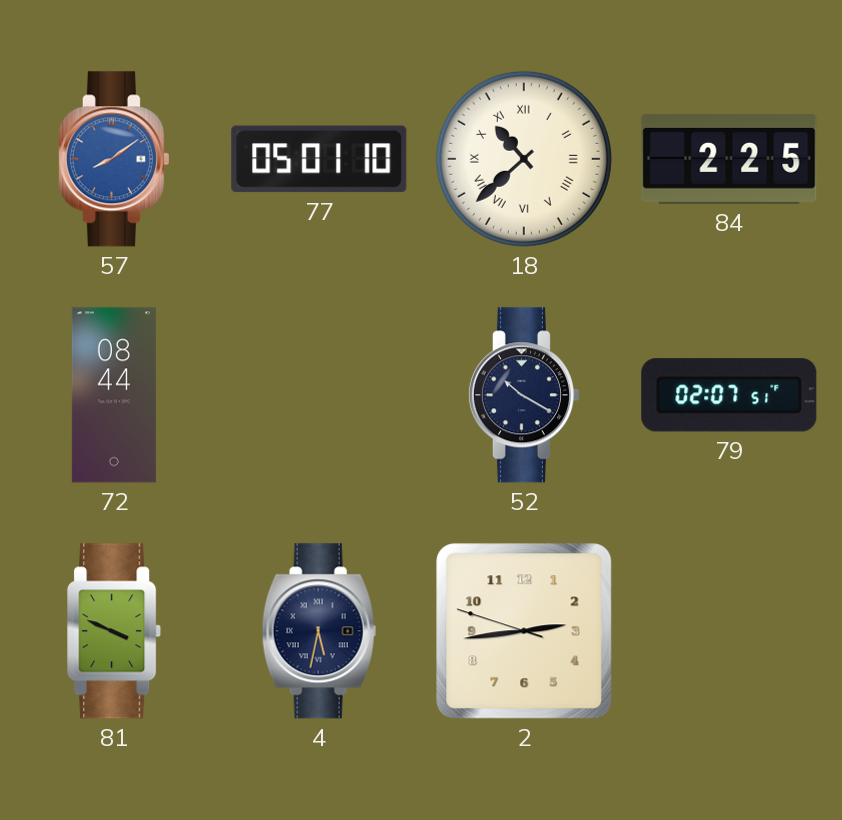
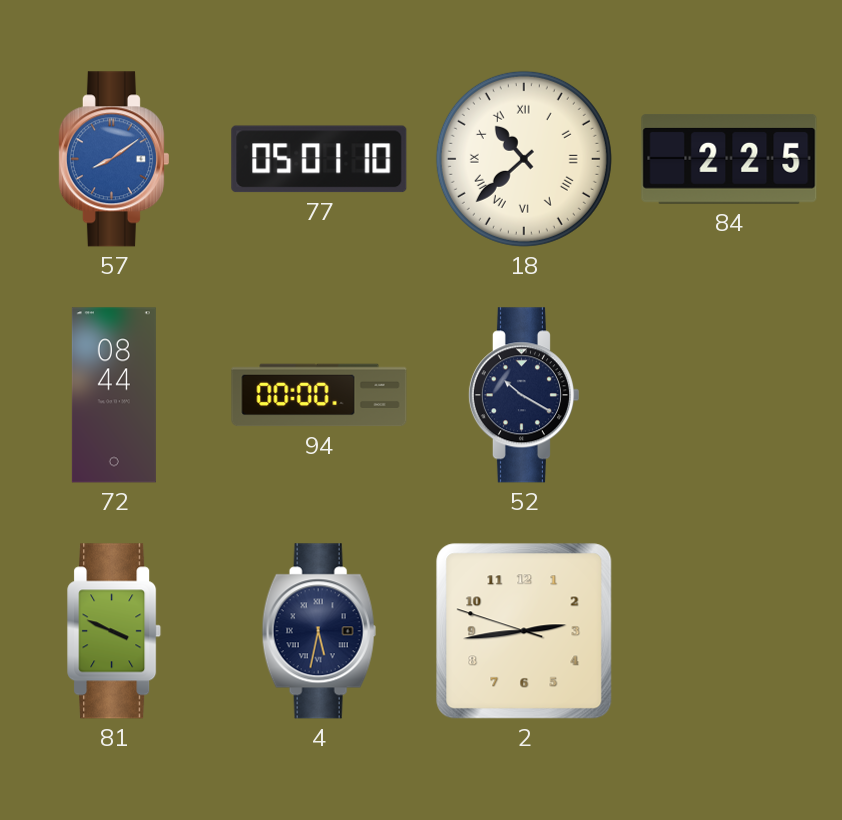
94: none -> 00:00 (319, 395)
79: 02:07 -> none (729, 395)
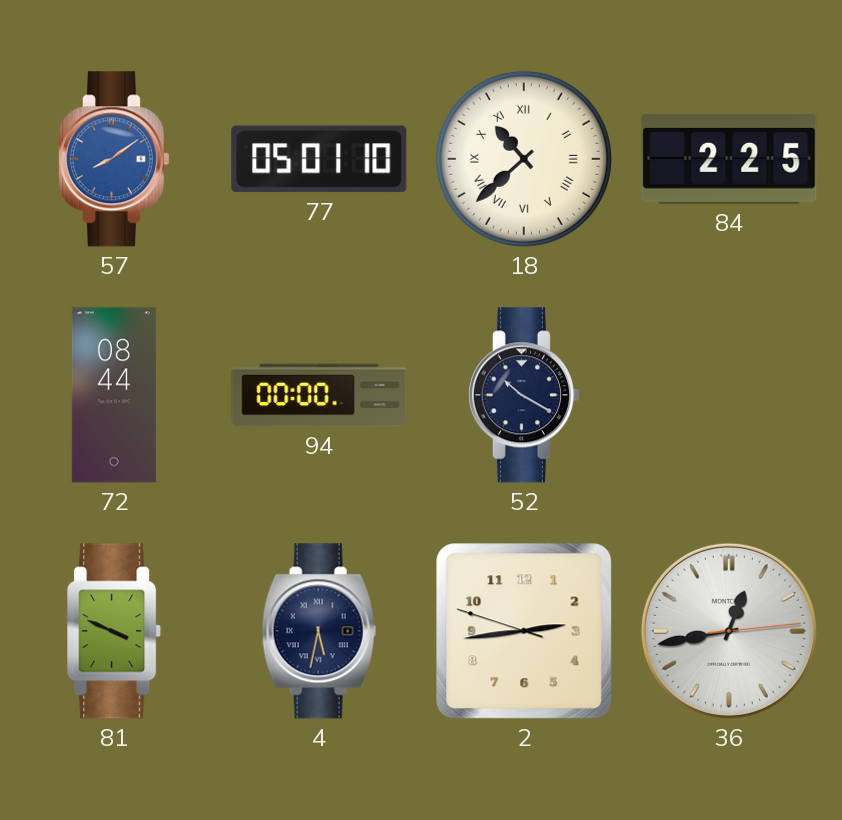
36: none -> 12:43 (729, 631)
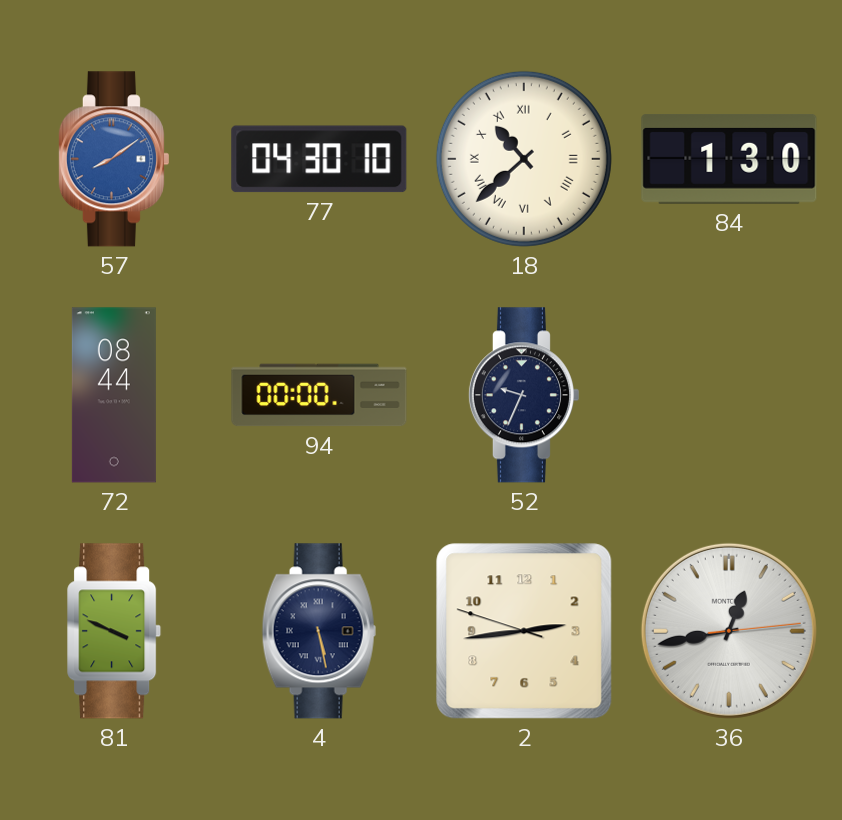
77: 05:01 -> 04:30 (319, 159)
84: 2:25 -> 1:30 (729, 160)
52: 10:20 -> 9:34 (523, 395)
4: 5:32 -> 5:28 (319, 631)
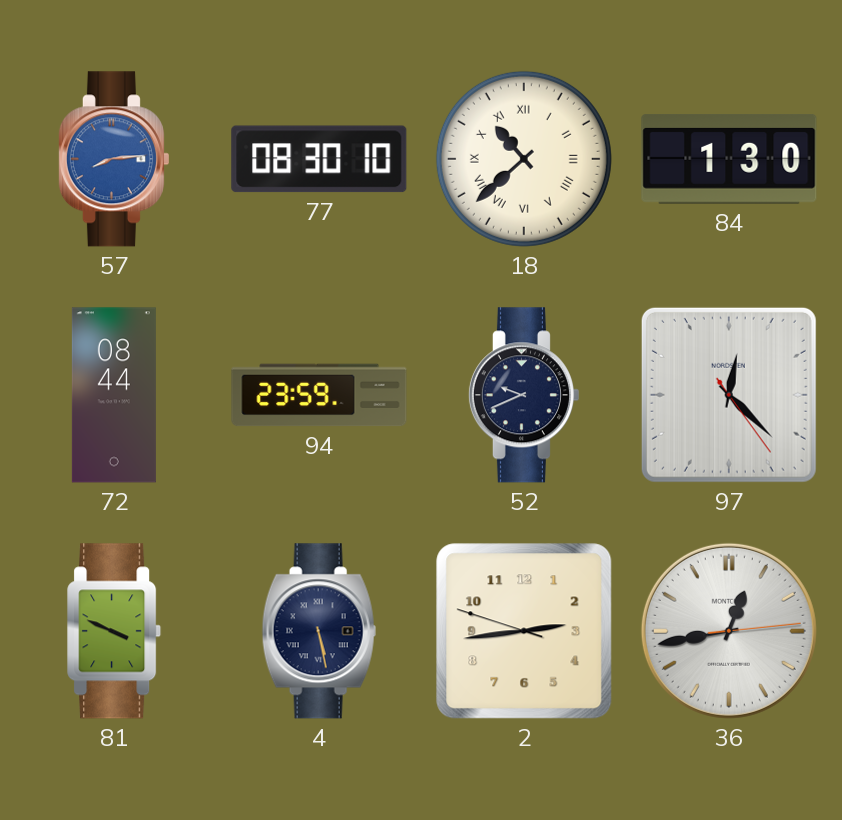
57: 8:09 -> 8:14 (113, 159)
77: 04:30 -> 08:30 (319, 159)
94: 00:00 -> 23:59 (319, 395)
52: 9:34 -> 9:41 (523, 395)
97: none -> 12:22 (729, 395)
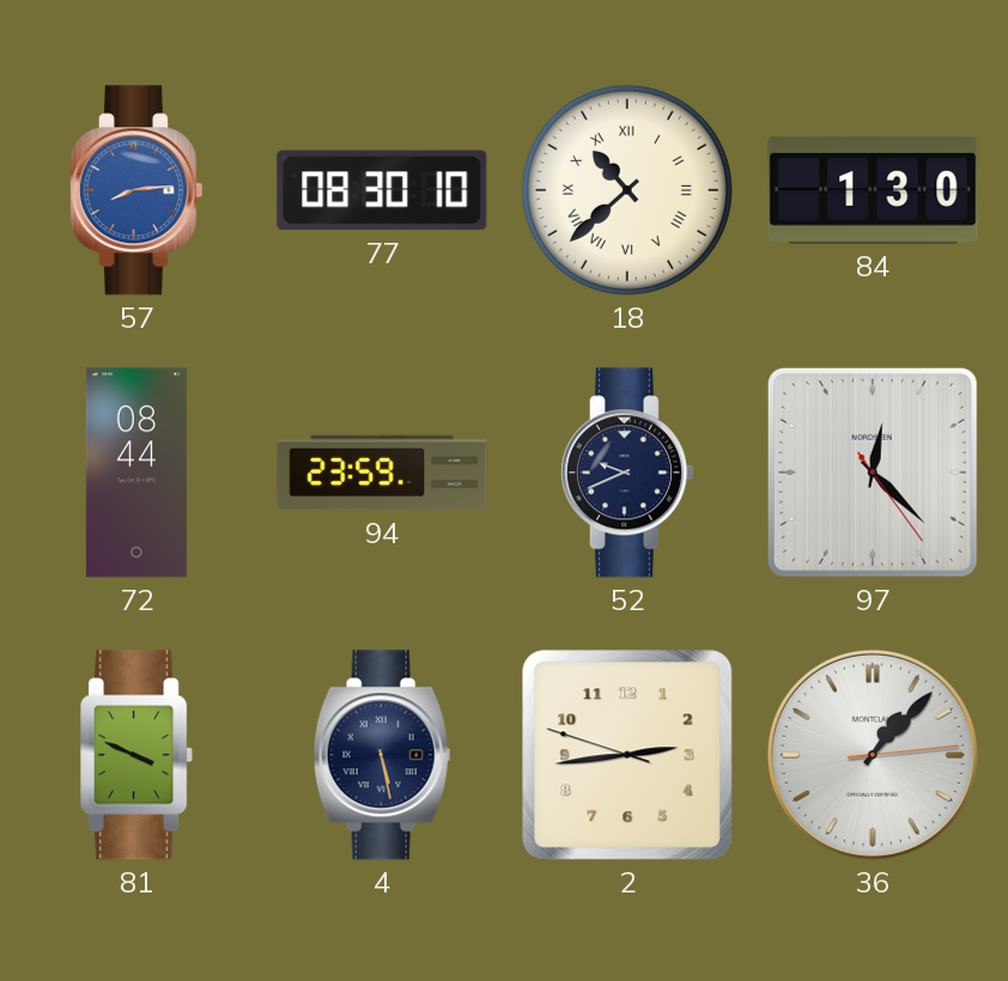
36: 12:43 -> 1:07 (873, 755)
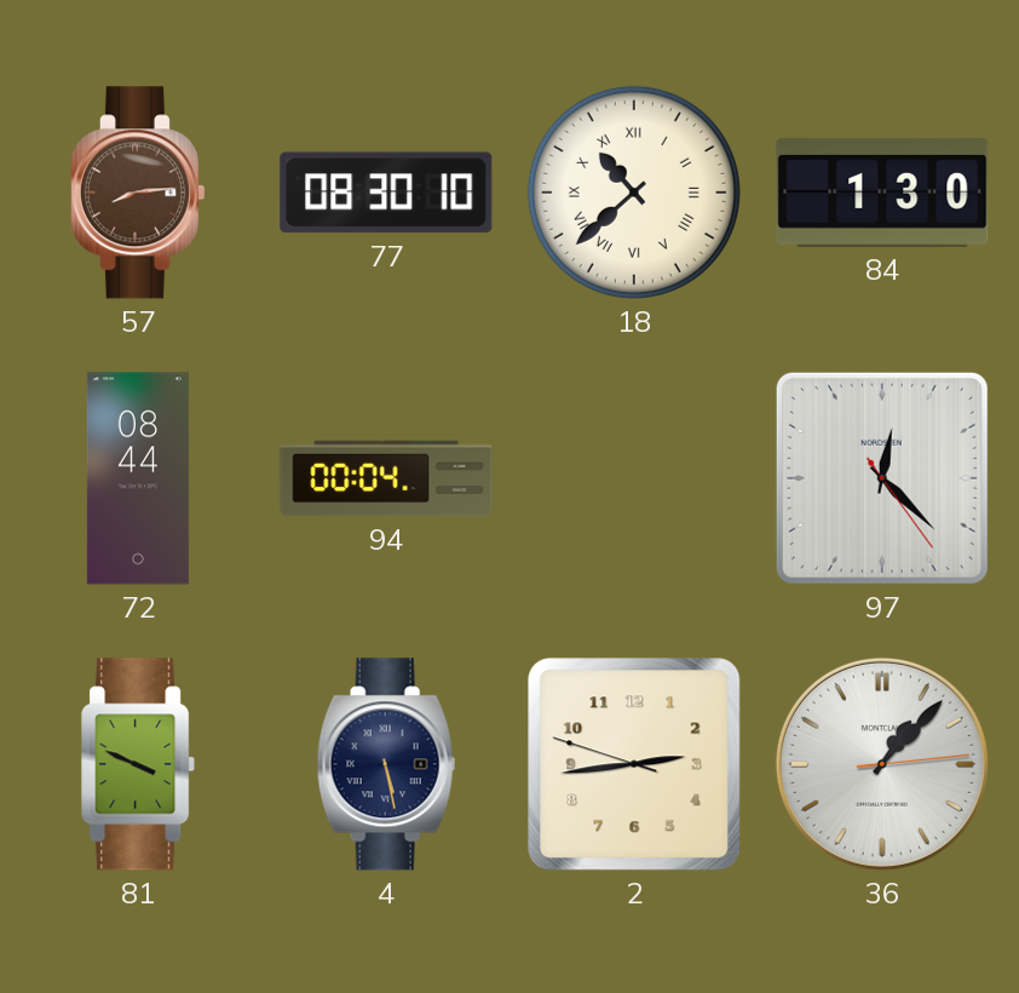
57 dial: blue -> brown (137, 193)
94: 23:59 -> 00:04 (386, 478)
52: 9:41 -> none (626, 473)
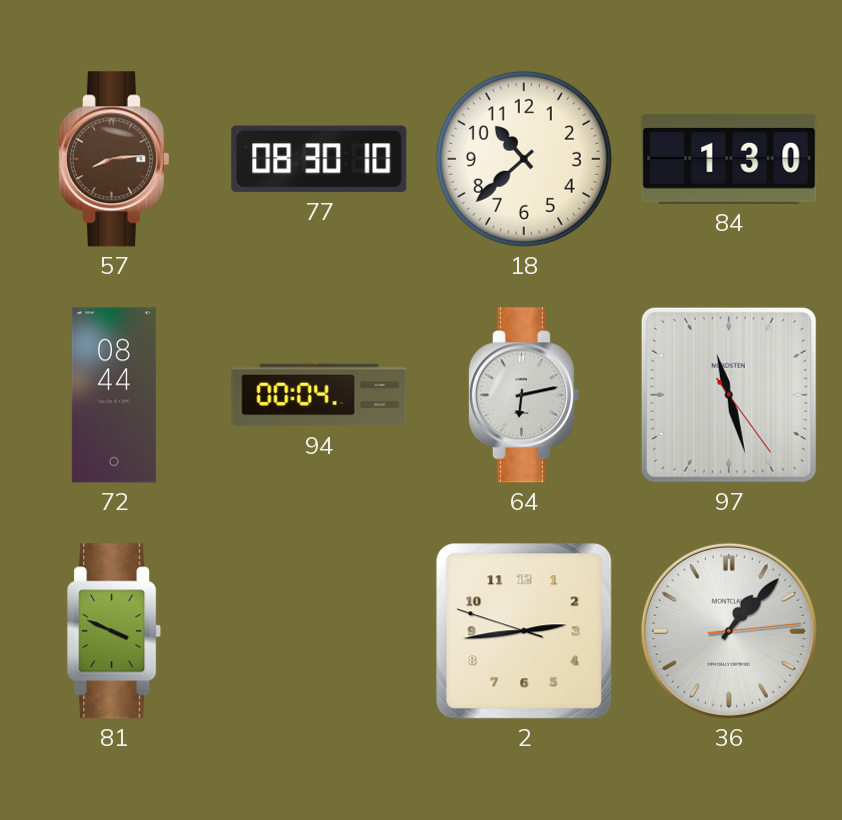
18 numerals: Roman -> Arabic (524, 159)
64: none -> 6:13 (523, 395)
97: 12:22 -> 11:27 (729, 395)
4: 5:28 -> none (386, 764)
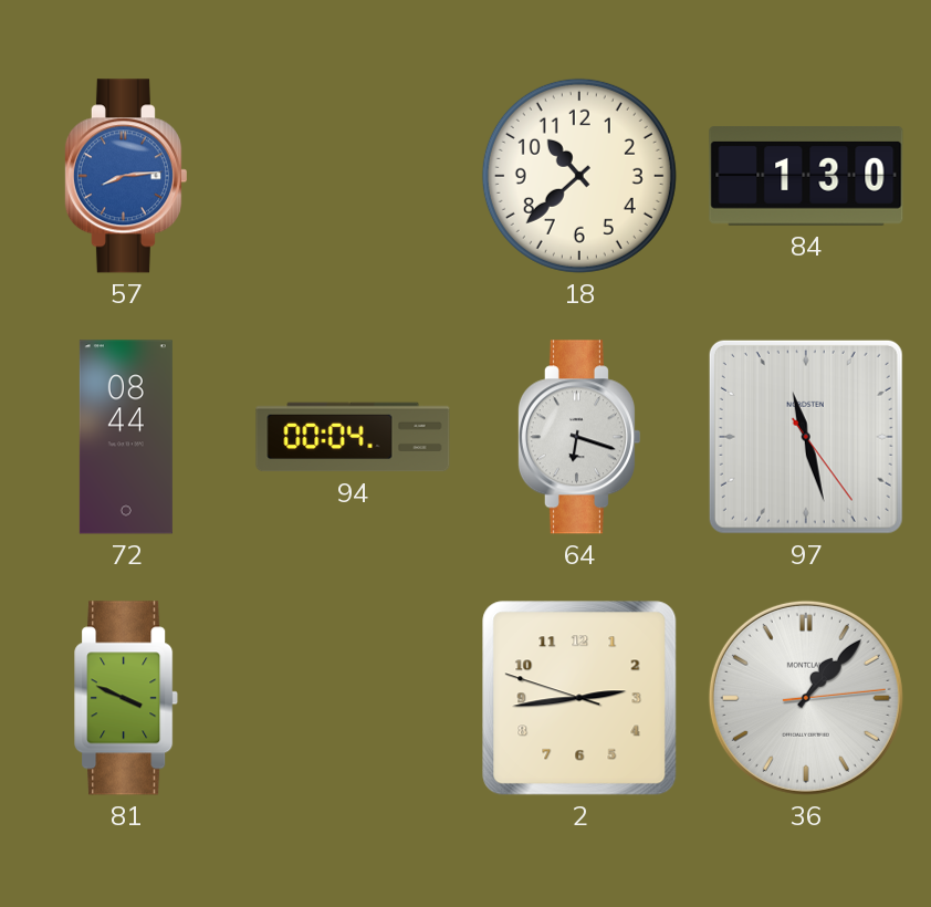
57 dial: brown -> blue (125, 176)
77: 08:30 -> none (319, 159)
64: 6:13 -> 6:18 (578, 437)
